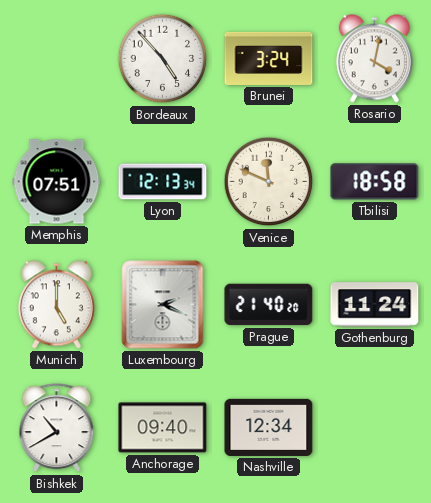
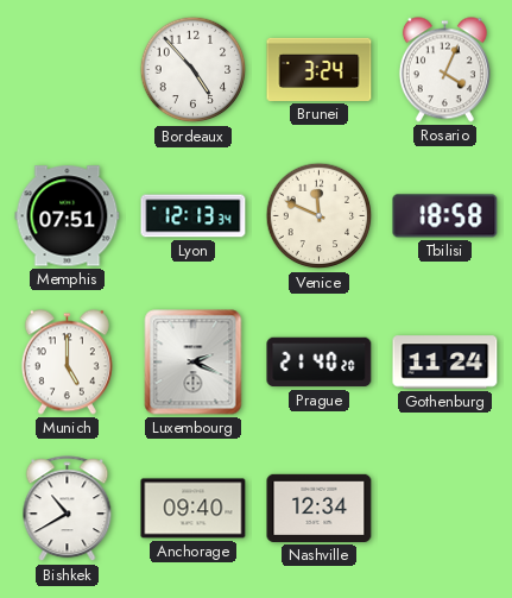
Rosario: 4:02 -> 4:04 (444, 70)
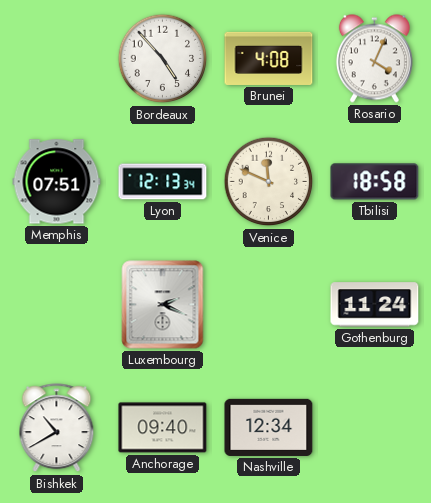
Brunei: 3:24 -> 4:08 (269, 58)
Munich: 5:00 -> none (67, 363)
Prague: 21:40 -> none (320, 363)
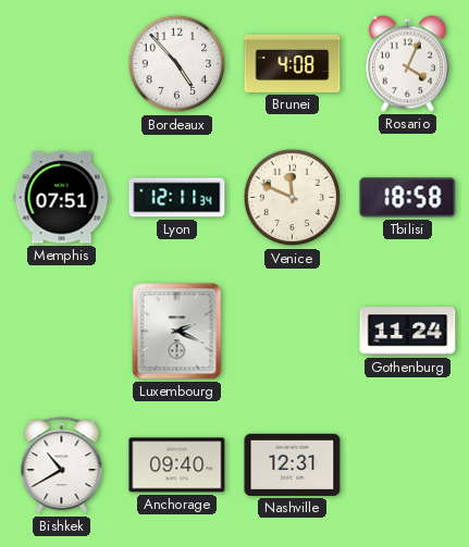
Lyon: 12:13 -> 12:11 (177, 198)
Nashville: 12:34 -> 12:31 (293, 464)
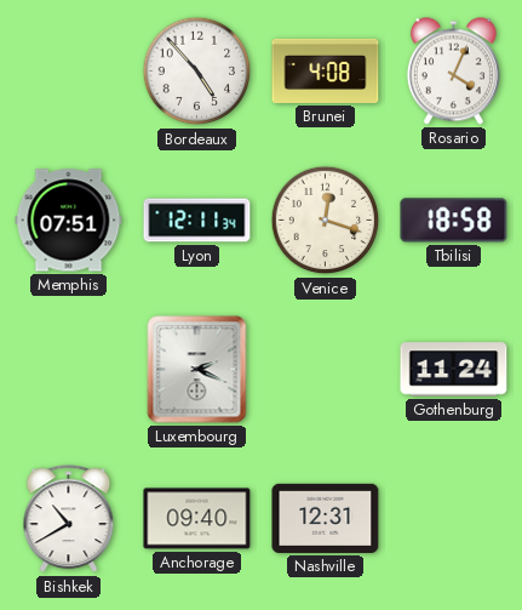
Venice: 11:49 -> 12:18 (326, 221)
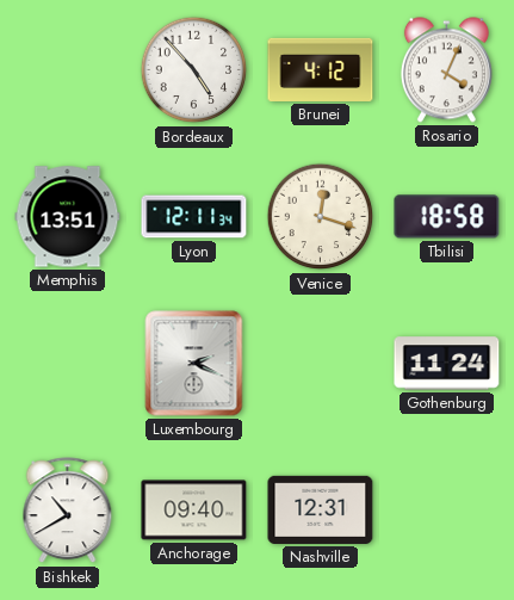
Brunei: 4:08 -> 4:12 (321, 69)
Memphis: 07:51 -> 13:51 (68, 217)
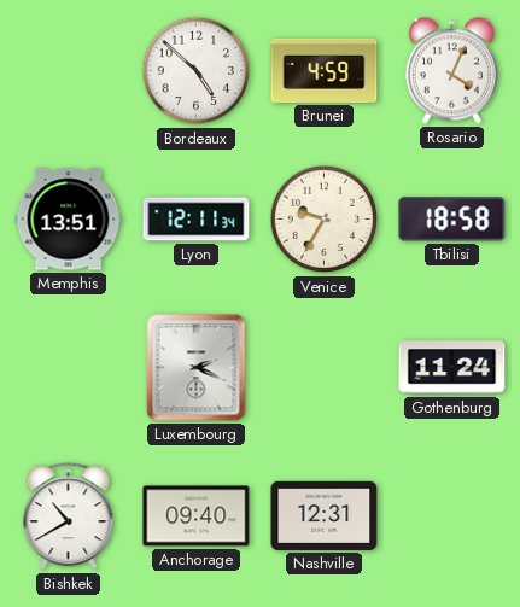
Bordeaux: 4:53 -> 4:52 (197, 71)
Brunei: 4:12 -> 4:59 (325, 70)
Venice: 12:18 -> 9:35 (325, 220)
